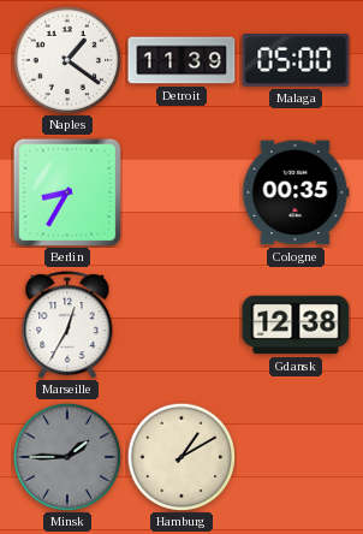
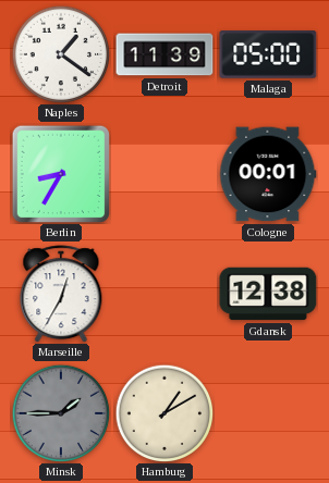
Cologne: 00:35 -> 00:01 (268, 174)
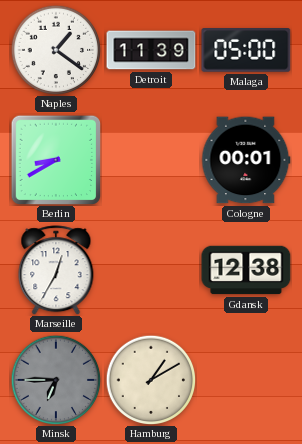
Berlin: 8:35 -> 8:40 (55, 159)
Minsk: 1:45 -> 6:45 (56, 380)
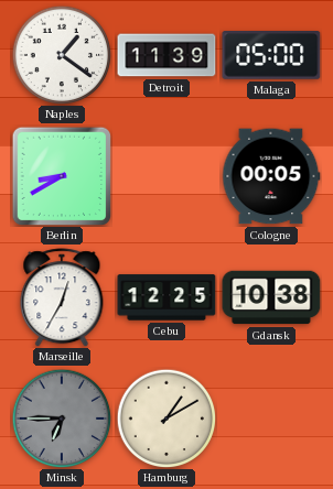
Cologne: 00:01 -> 00:05 (271, 176)
Cebu: none -> 12:25 (166, 297)
Gdansk: 12:38 -> 10:38 (271, 297)
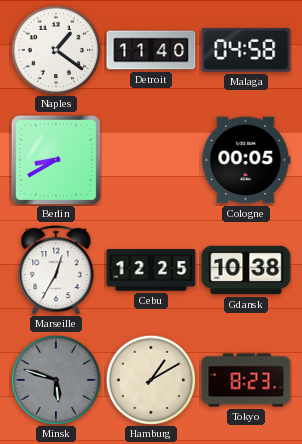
Detroit: 11:39 -> 11:40 (151, 50)
Malaga: 05:00 -> 04:58 (246, 51)
Minsk: 6:45 -> 5:48 (56, 380)
Tokyo: none -> 8:23 (246, 380)
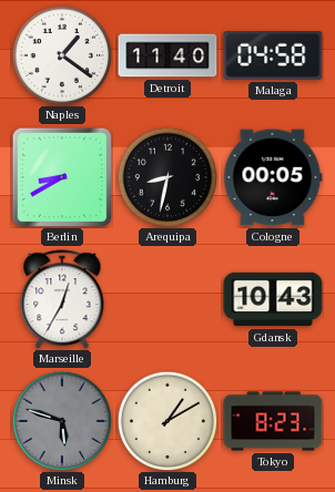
Arequipa: none -> 8:32 (167, 177)
Cebu: 12:25 -> none (151, 270)
Gdansk: 10:38 -> 10:43 (273, 299)
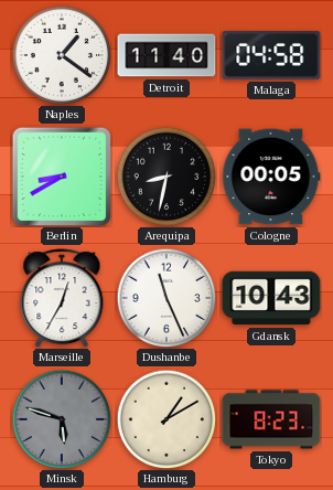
Dushanbe: none -> 11:26 (166, 298)
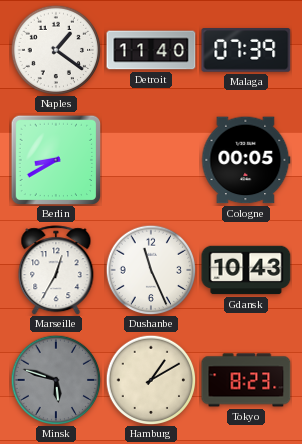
Malaga: 04:58 -> 07:39 (246, 51)
Arequipa: 8:32 -> none (166, 177)
